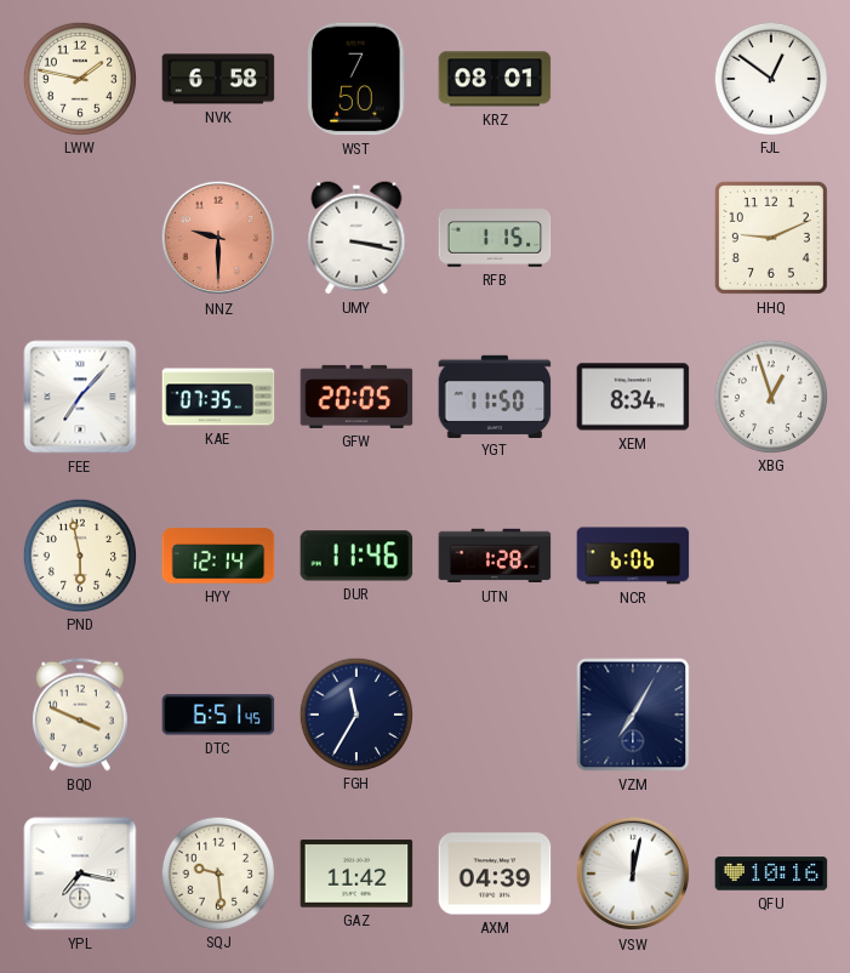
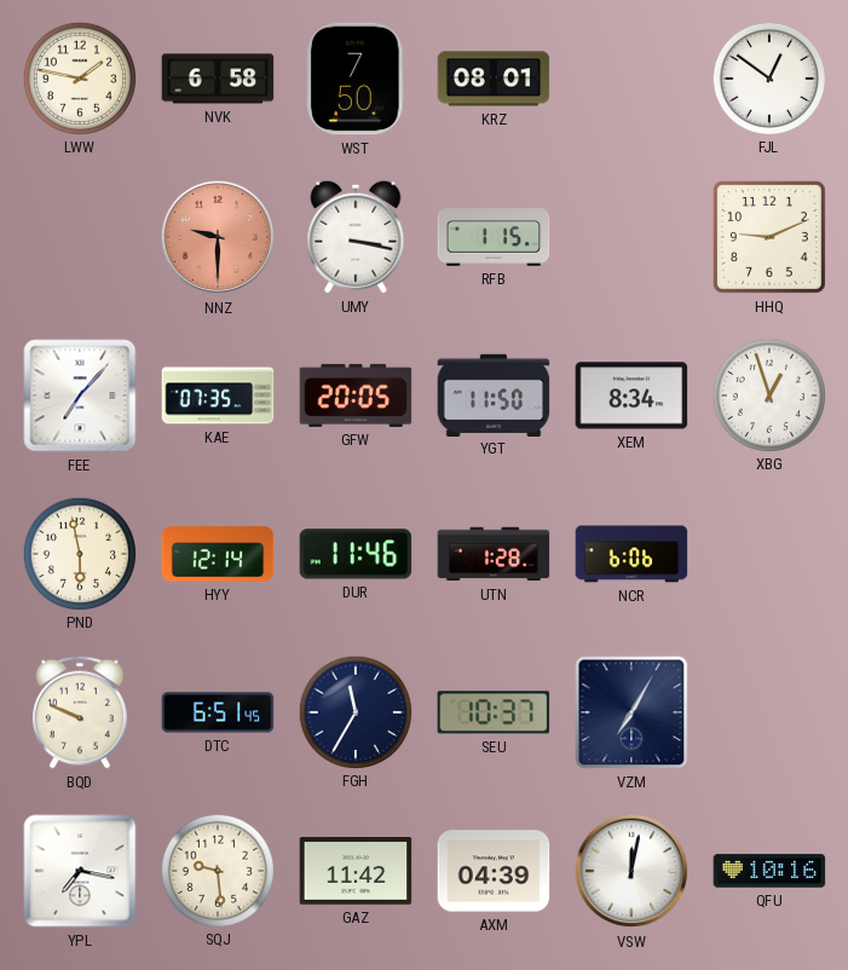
BQD: 3:49 -> 9:49 (80, 712)
SEU: none -> 10:37 (494, 712)
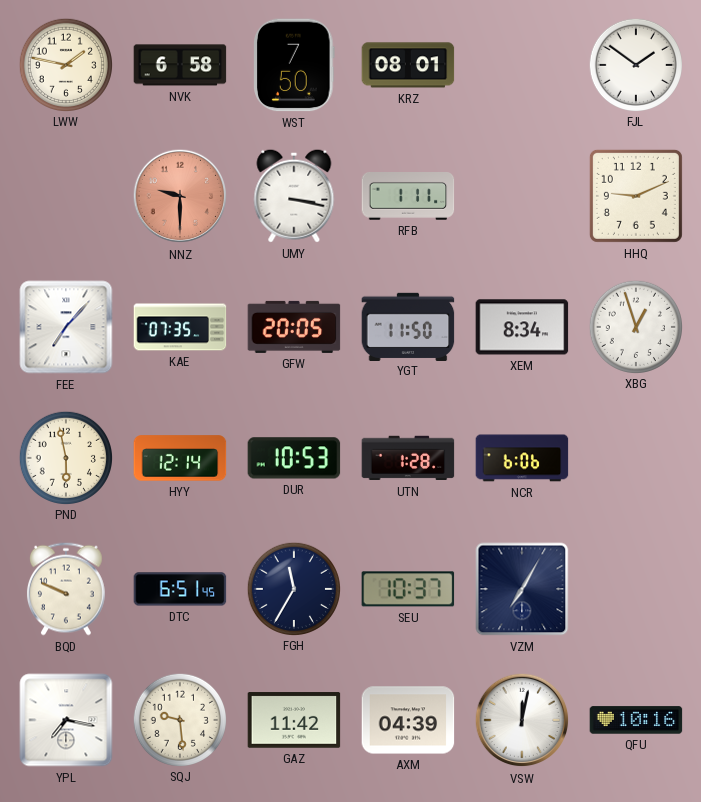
FJL: 12:51 -> 1:51 (635, 64)
RFB: 1:15 -> 1:11 (408, 197)
DUR: 11:46 -> 10:53 (294, 458)
